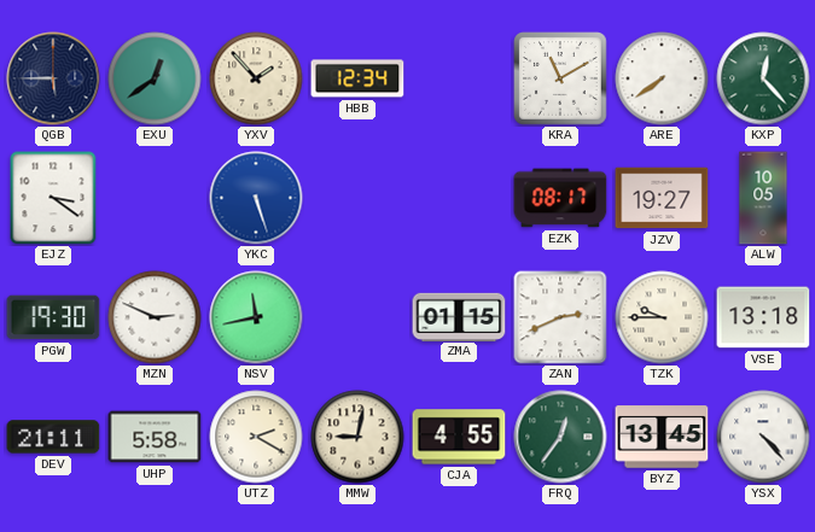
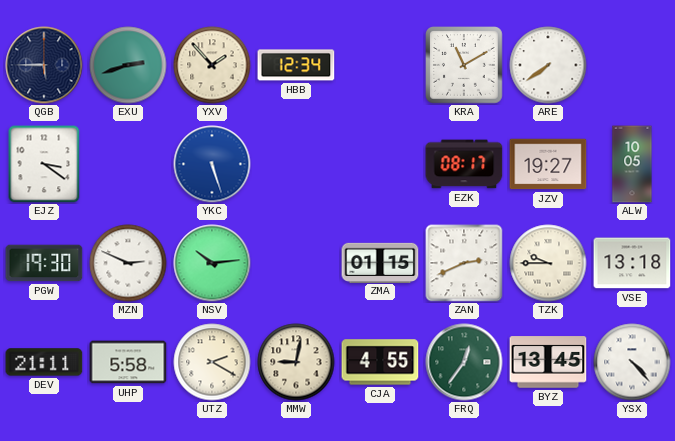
EXU: 12:39 -> 2:42 (128, 65)
KXP: 12:23 -> none (763, 78)
NSV: 11:43 -> 10:14 (212, 263)
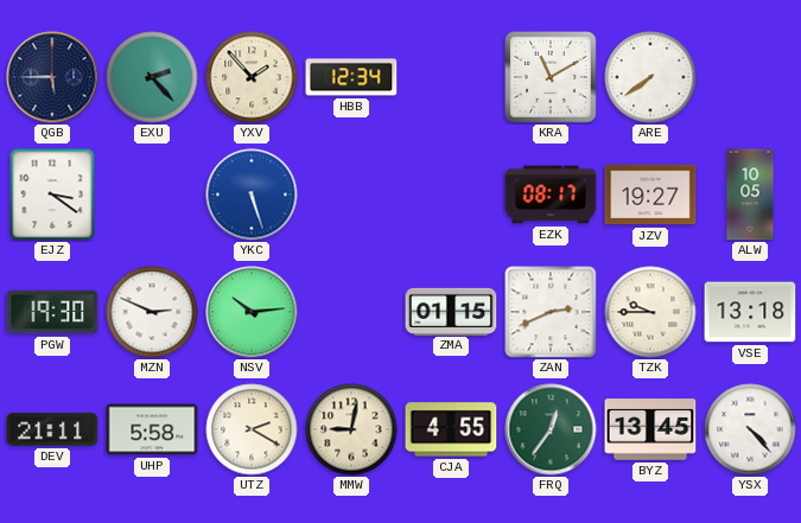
EXU: 2:42 -> 2:23 (152, 77)
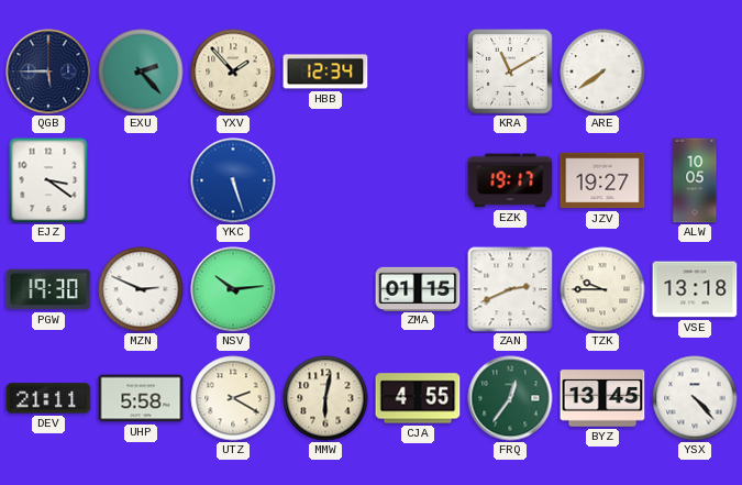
EZK: 08:17 -> 19:17 (510, 180)
MMW: 9:02 -> 6:02 (325, 398)
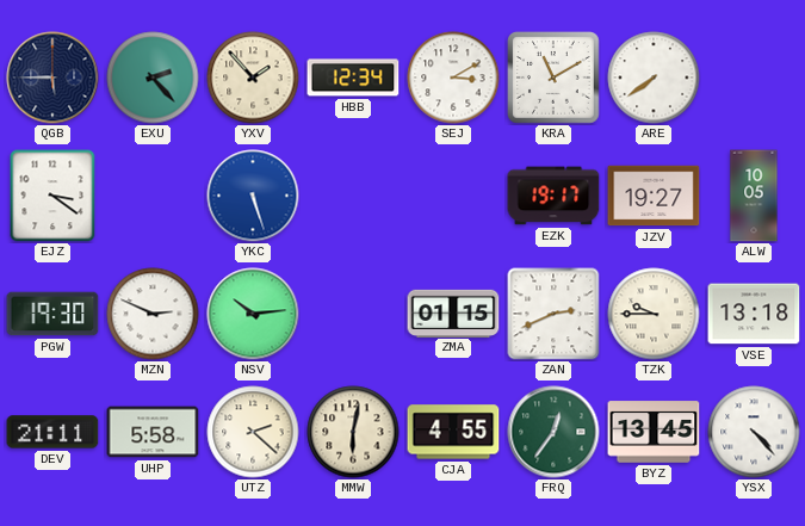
SEJ: none -> 3:10 (453, 78)
UTZ: 2:20 -> 2:22 (253, 432)
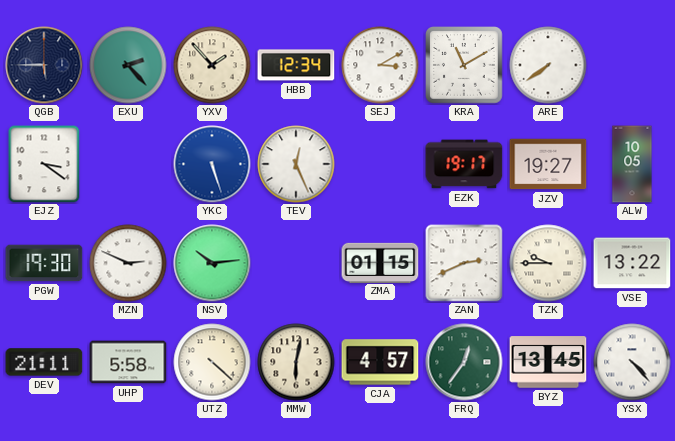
TEV: none -> 12:26 (296, 164)
VSE: 13:18 -> 13:22 (632, 263)
UTZ: 2:22 -> 4:22 (212, 362)
CJA: 4:55 -> 4:57 (380, 362)
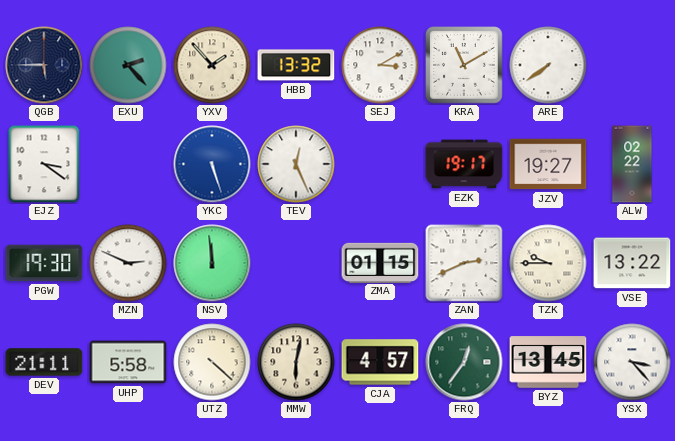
HBB: 12:34 -> 13:32 (296, 65)
ALW: 10:05 -> 02:22 (632, 164)
NSV: 10:14 -> 11:59 (212, 263)
YSX: 4:23 -> 3:23 (632, 362)
